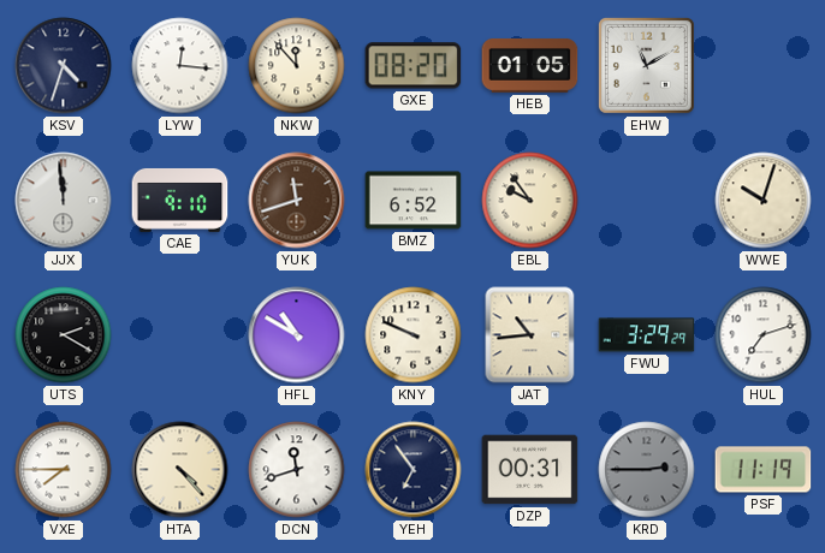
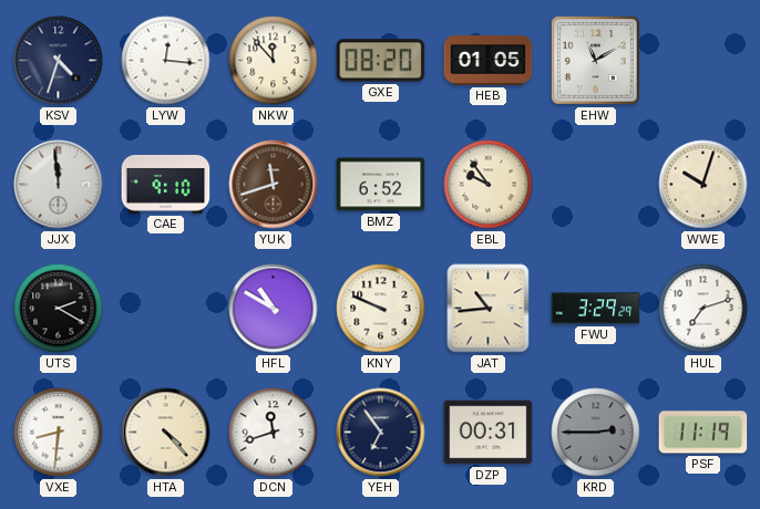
VXE: 7:45 -> 8:31 (59, 433)
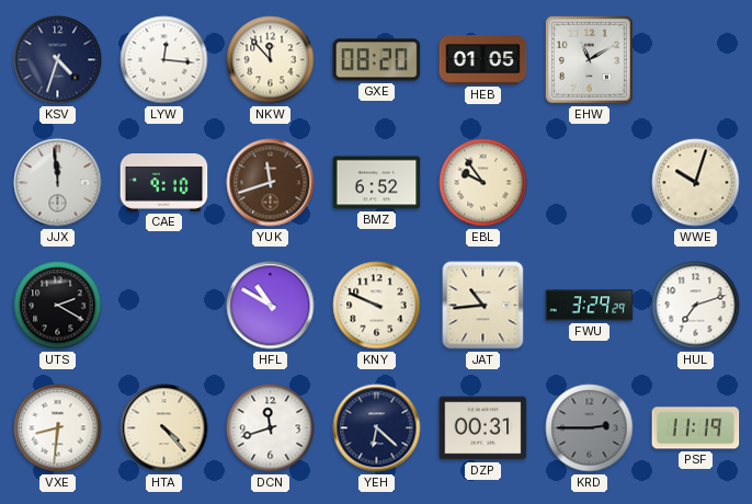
YEH: 6:54 -> 6:22 (377, 428)
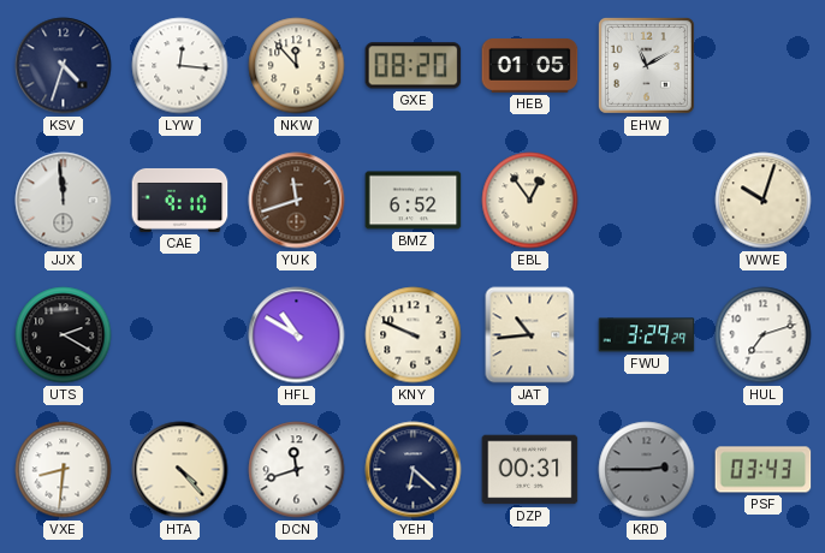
EBL: 9:54 -> 12:54 (530, 201)
PSF: 11:19 -> 03:43 (764, 470)
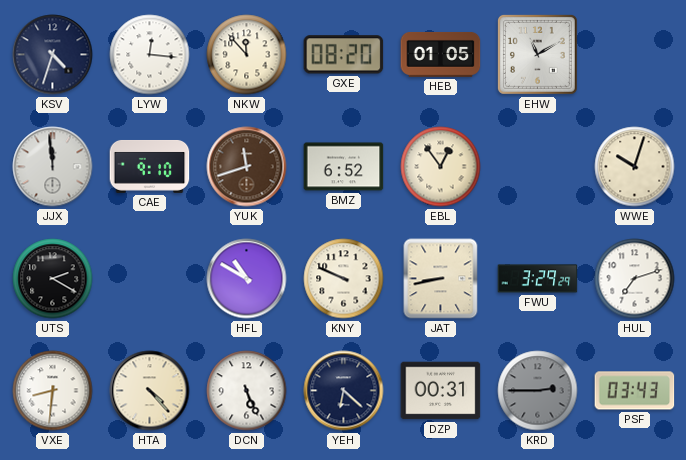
JAT: 10:44 -> 8:43 (441, 279)
DCN: 11:42 -> 5:26 (247, 391)
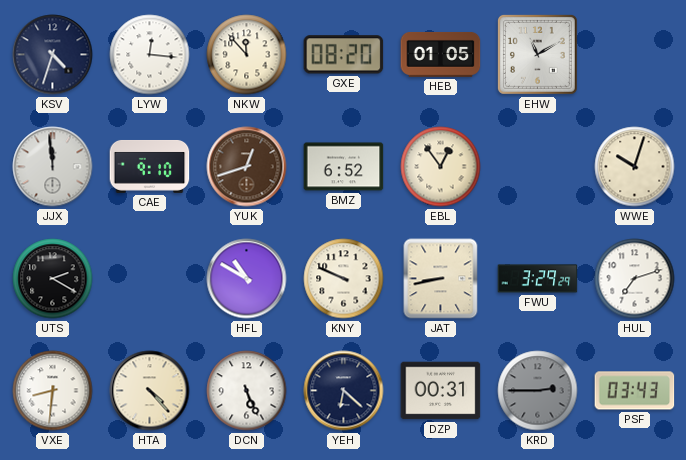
YUK: 11:42 -> 12:42 (247, 167)
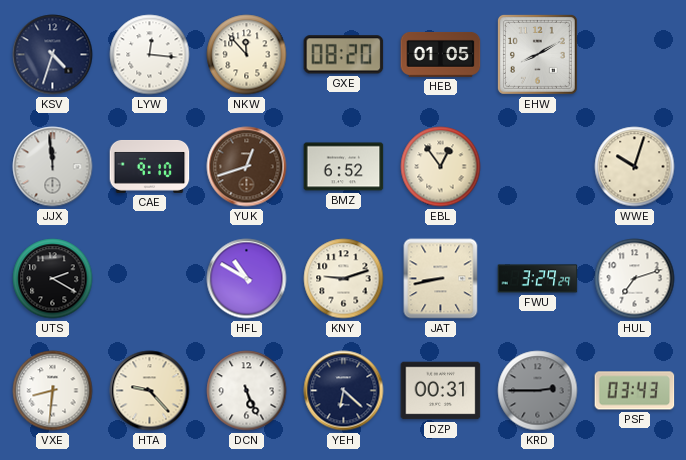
EHW: 11:10 -> 8:10 (537, 54)
KNY: 9:49 -> 9:12 (344, 279)
HTA: 4:23 -> 9:23 (150, 391)
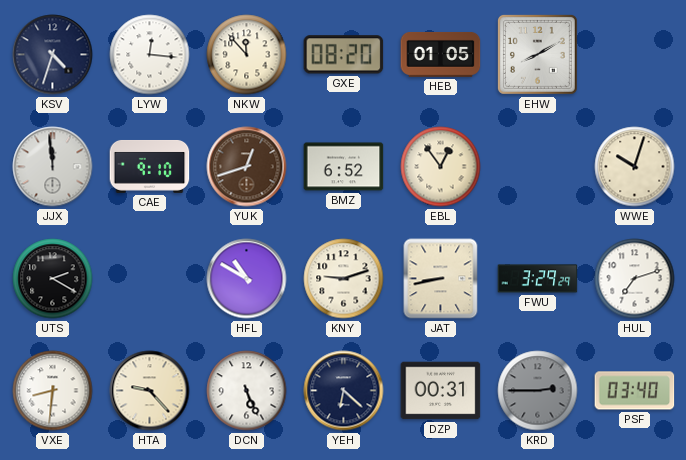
PSF: 03:43 -> 03:40 (635, 391)
